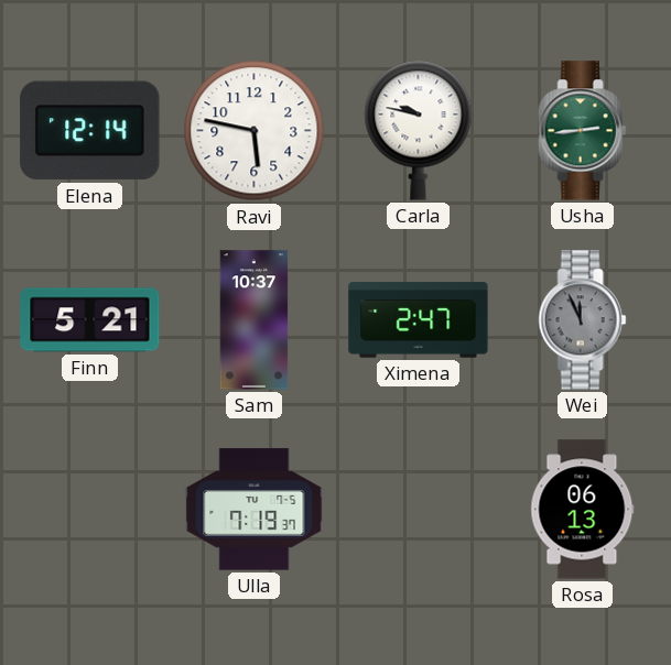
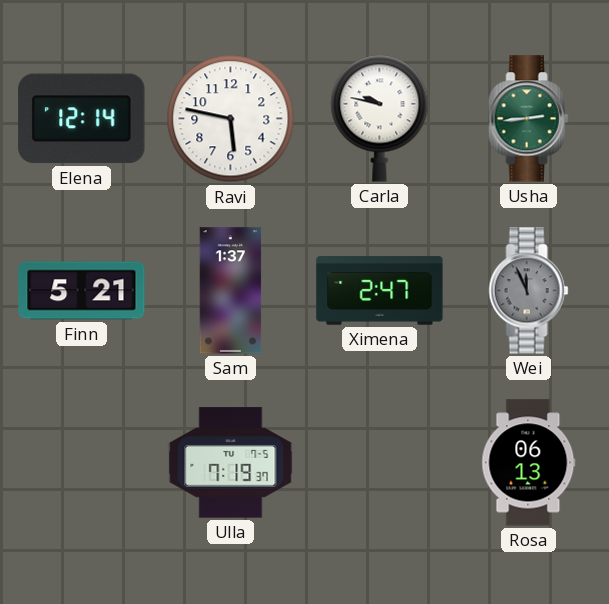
Sam: 10:37 -> 1:37 (231, 291)
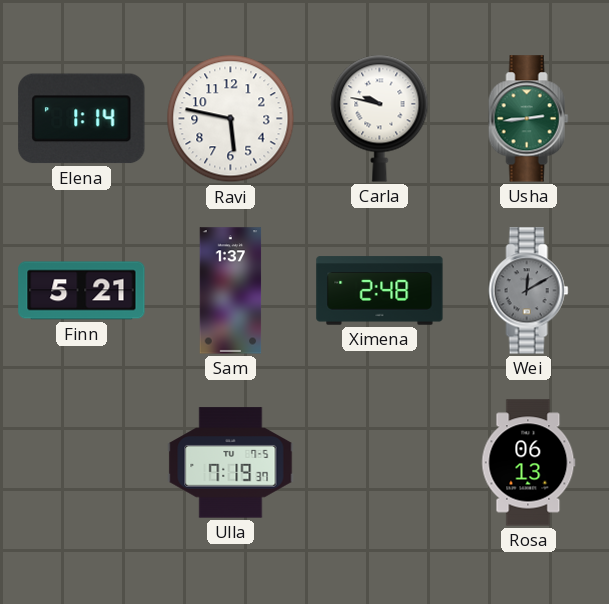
Elena: 12:14 -> 1:14 (82, 119)
Ximena: 2:47 -> 2:48 (380, 291)
Wei: 11:56 -> 12:10 (529, 291)
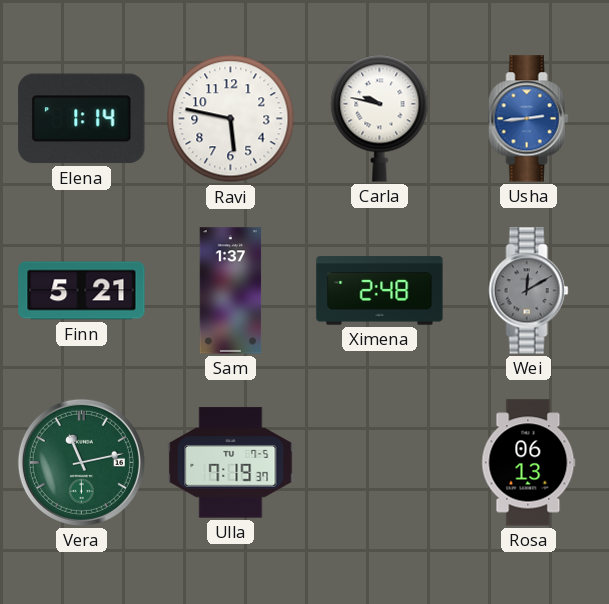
Usha dial: green -> blue (529, 119)
Vera: none -> 11:13 (81, 462)
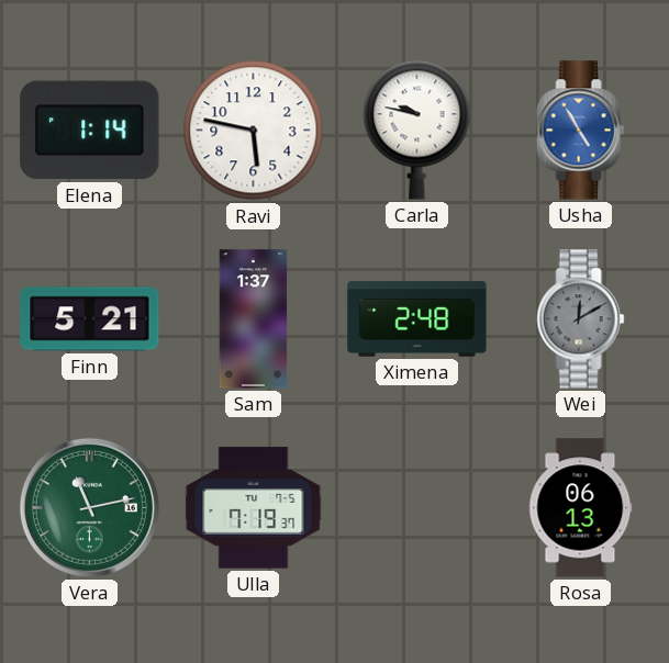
Usha: 2:44 -> 4:55 (581, 131)
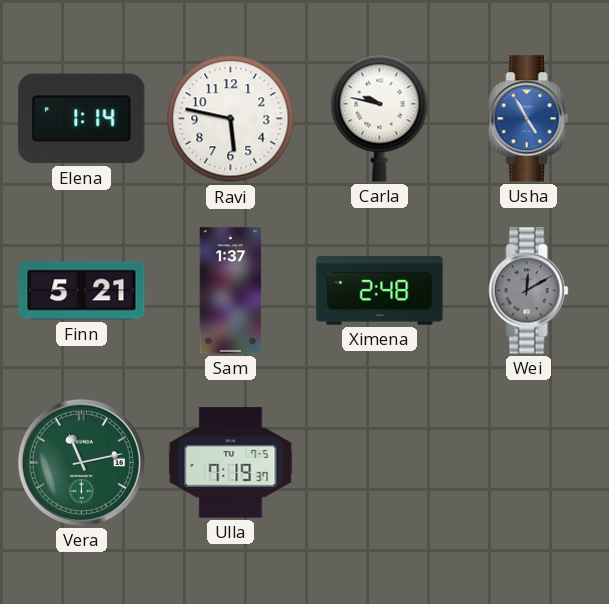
Rosa: 06:13 -> none (581, 508)
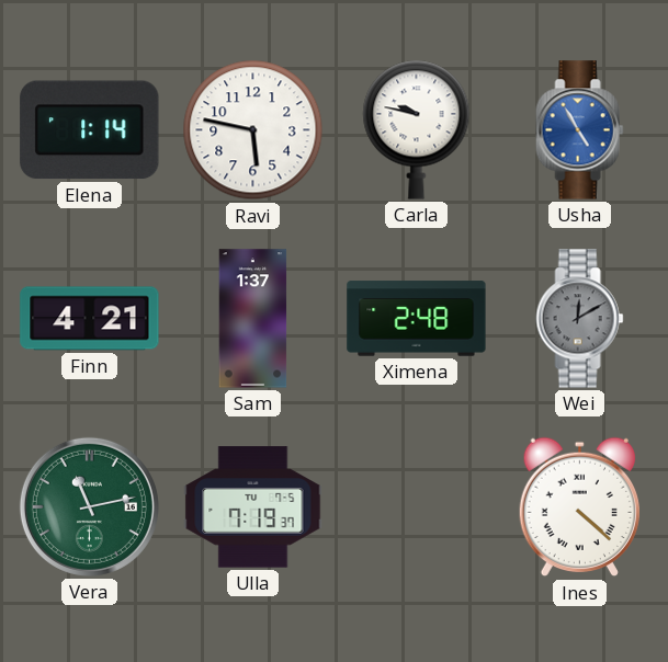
Finn: 5:21 -> 4:21 (90, 319)
Ines: none -> 4:22 (579, 507)
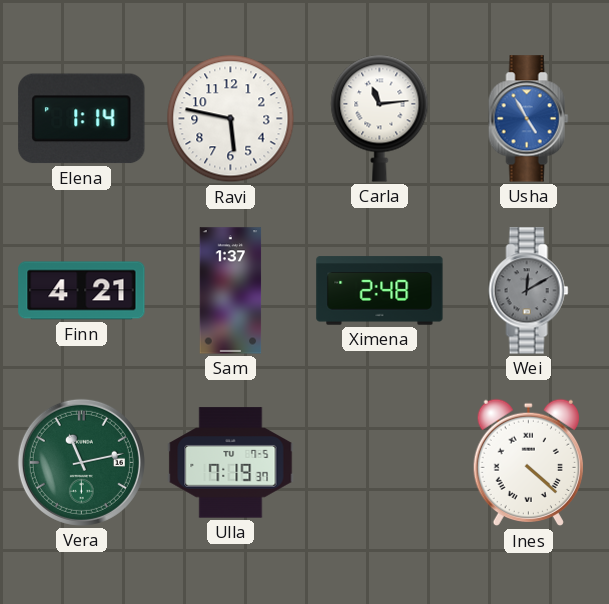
Carla: 9:47 -> 11:14 (380, 118)
